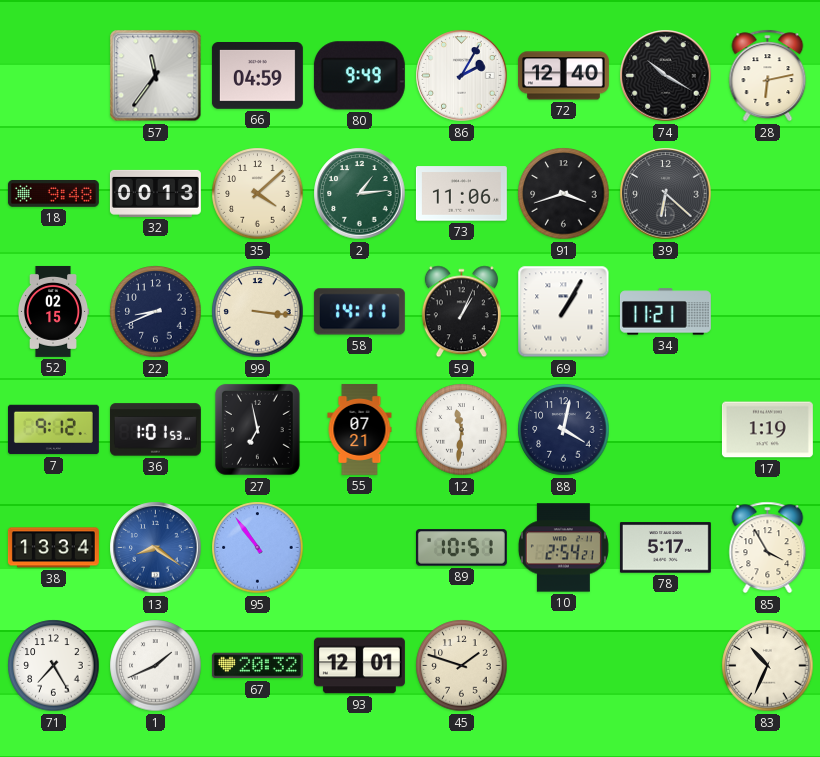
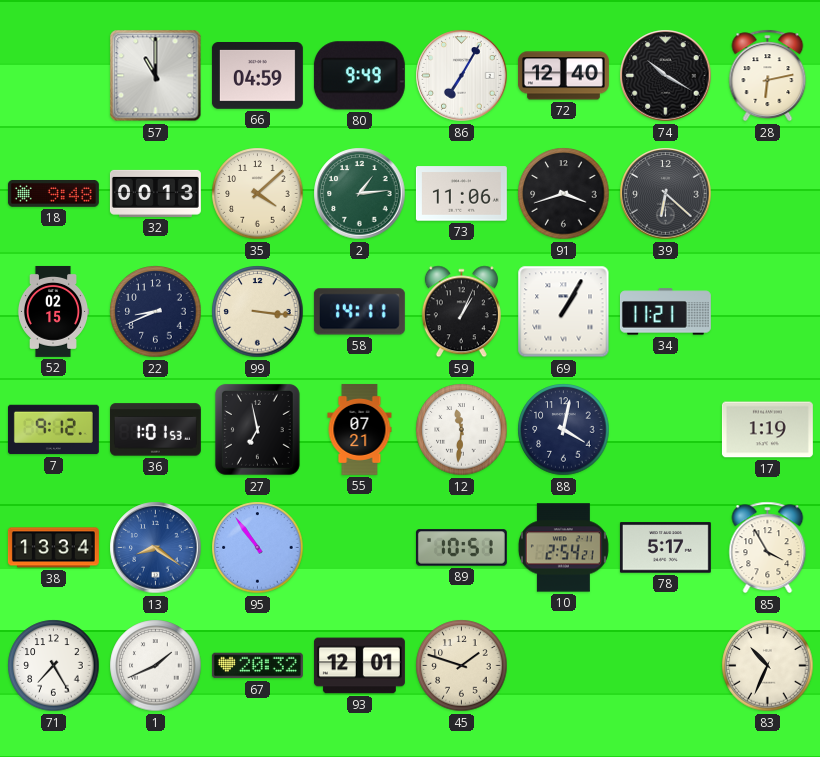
57: 11:36 -> 11:00 (156, 76)
86: 2:05 -> 7:05 (462, 76)
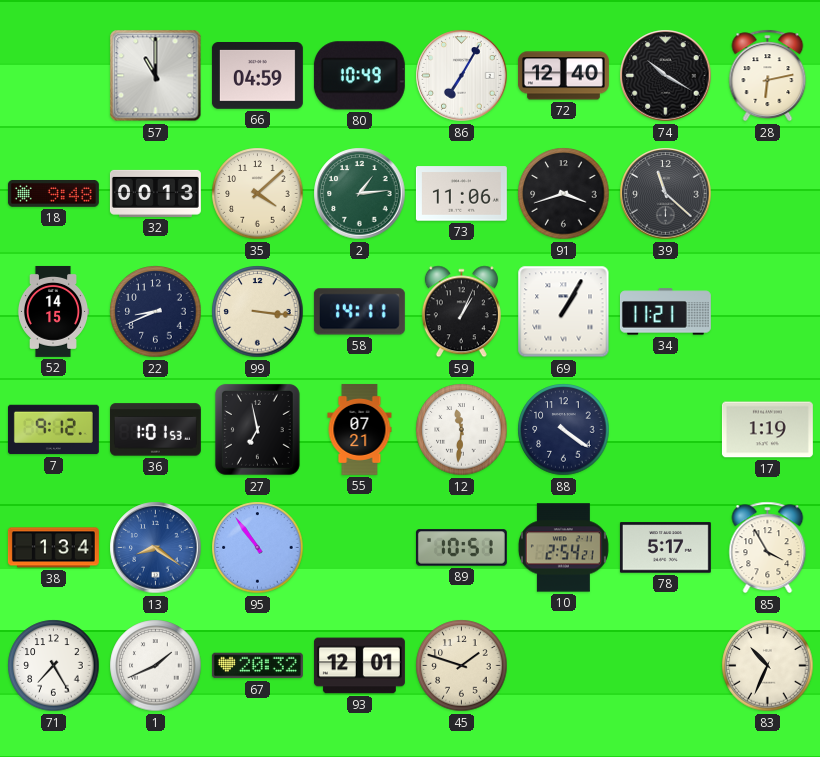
80: 9:49 -> 10:49 (359, 76)
39: 6:22 -> 11:22 (666, 194)
52: 02:15 -> 14:15 (53, 311)
88: 4:02 -> 4:21 (564, 430)
38: 13:34 -> 1:34 (53, 548)
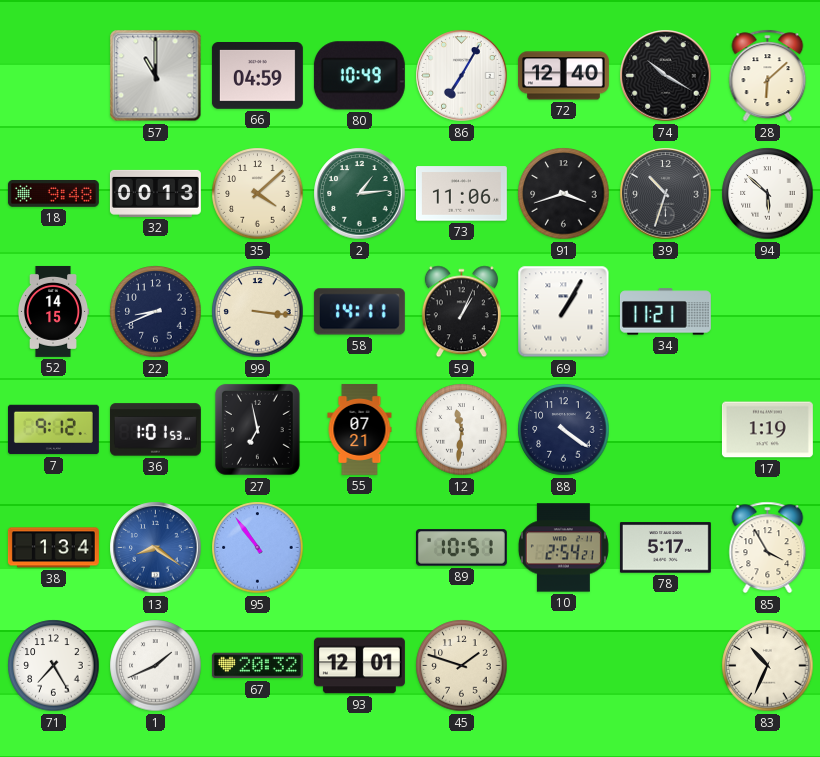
28: 6:13 -> 6:08 (768, 76)
39: 11:22 -> 10:33 (666, 194)
94: none -> 5:52 (768, 194)
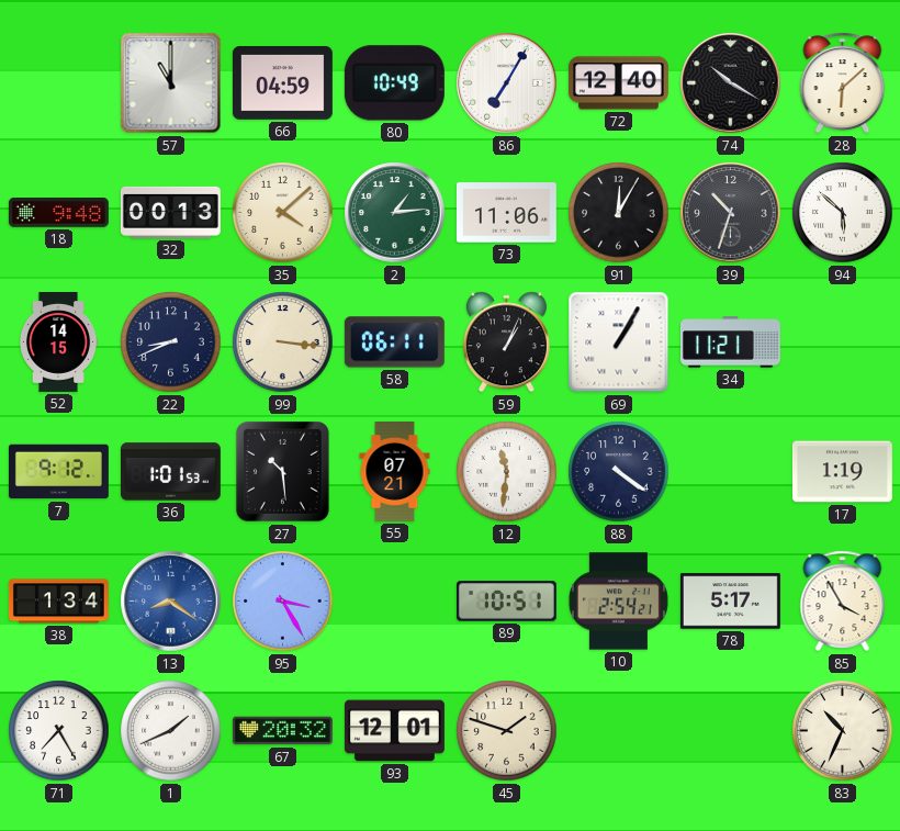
91: 3:42 -> 12:05 (619, 213)
58: 14:11 -> 06:11 (394, 342)
27: 6:58 -> 10:29 (282, 471)
95: 10:54 -> 3:25 (283, 602)
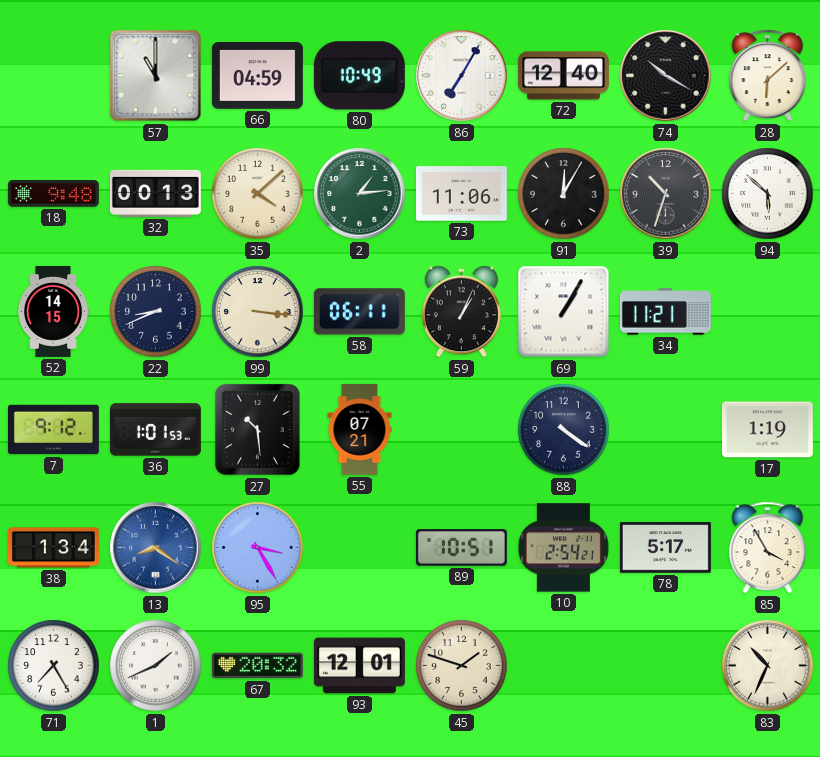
12: 11:31 -> none (507, 472)
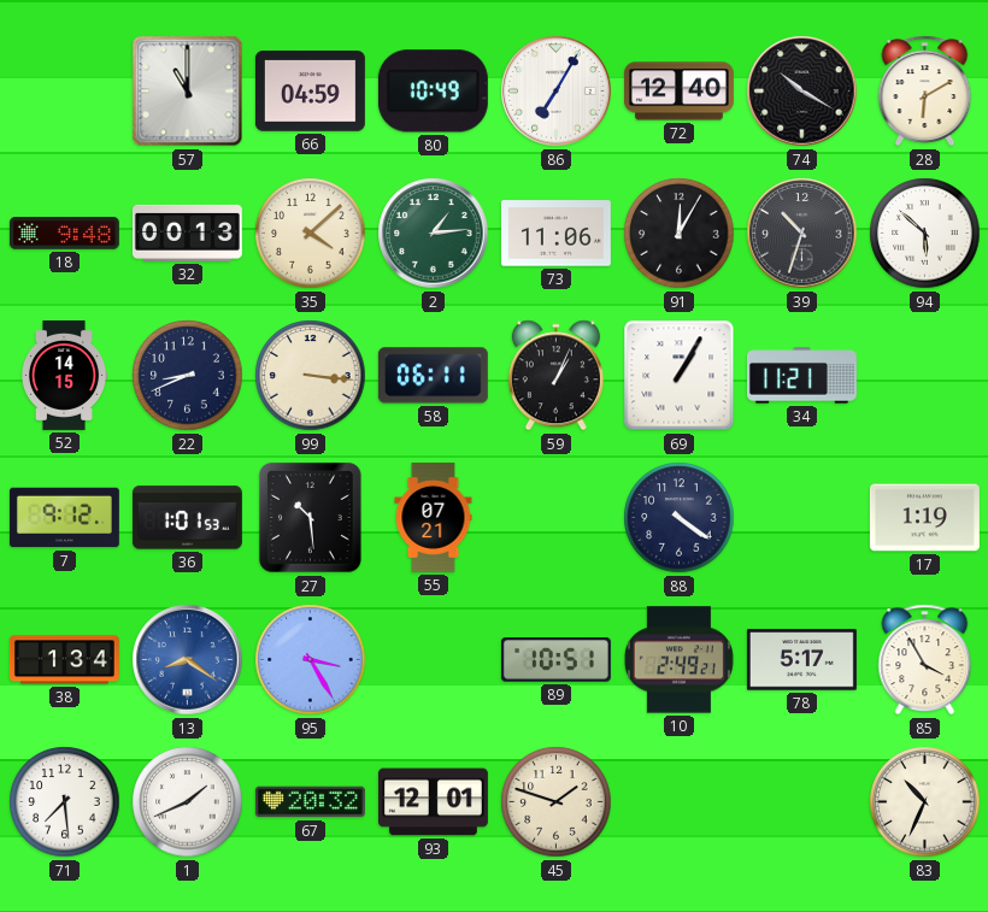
28: 6:08 -> 6:10 (925, 92)
10: 2:54 -> 2:49 (678, 660)
71: 7:25 -> 7:29 (65, 802)
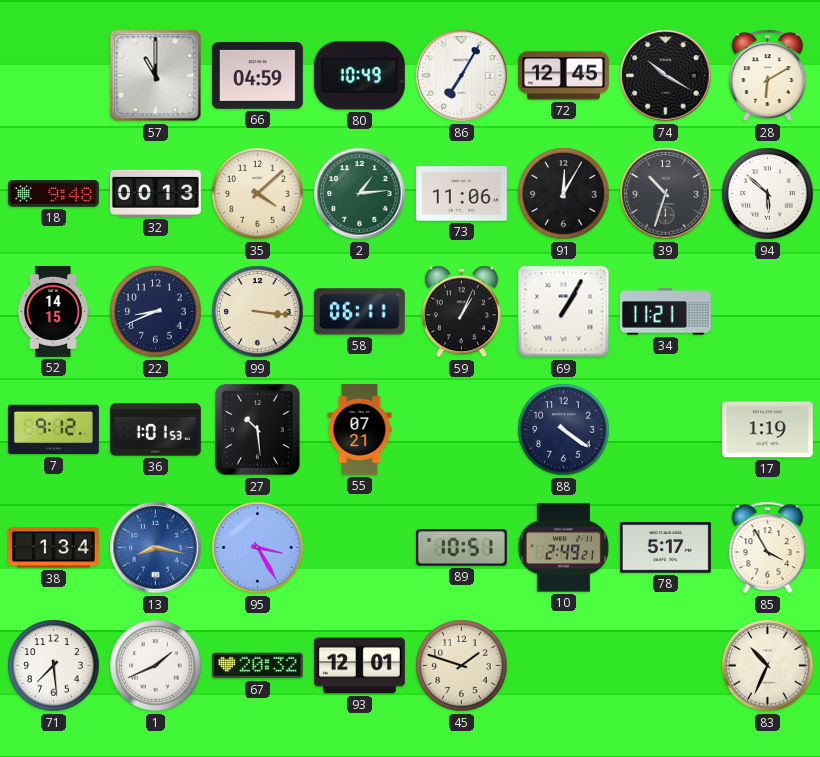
72: 12:40 -> 12:45 (563, 76)
13: 8:21 -> 8:17 (156, 548)
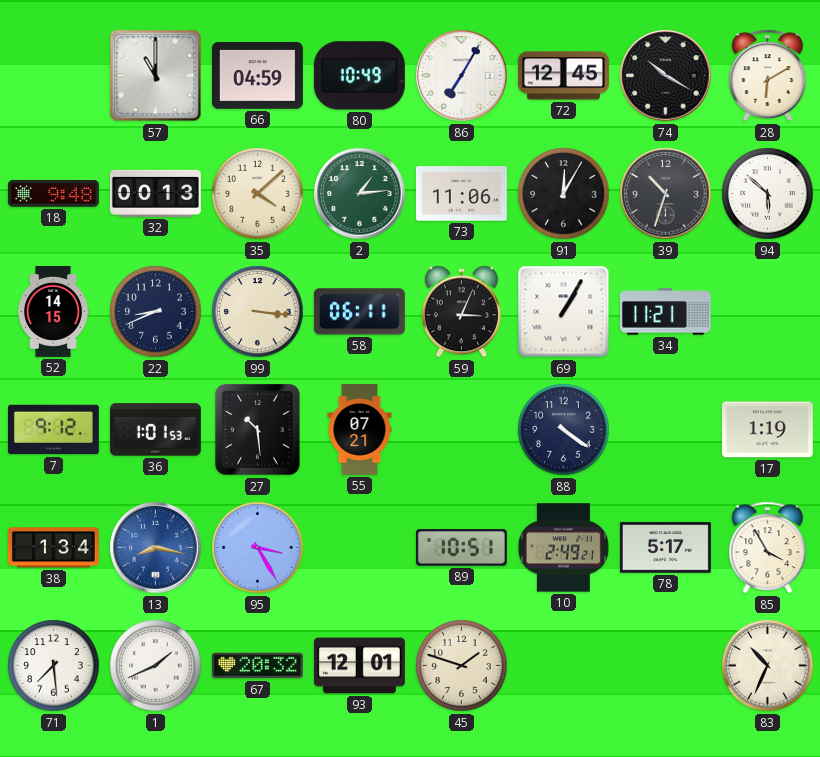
59: 1:04 -> 3:04 (461, 312)
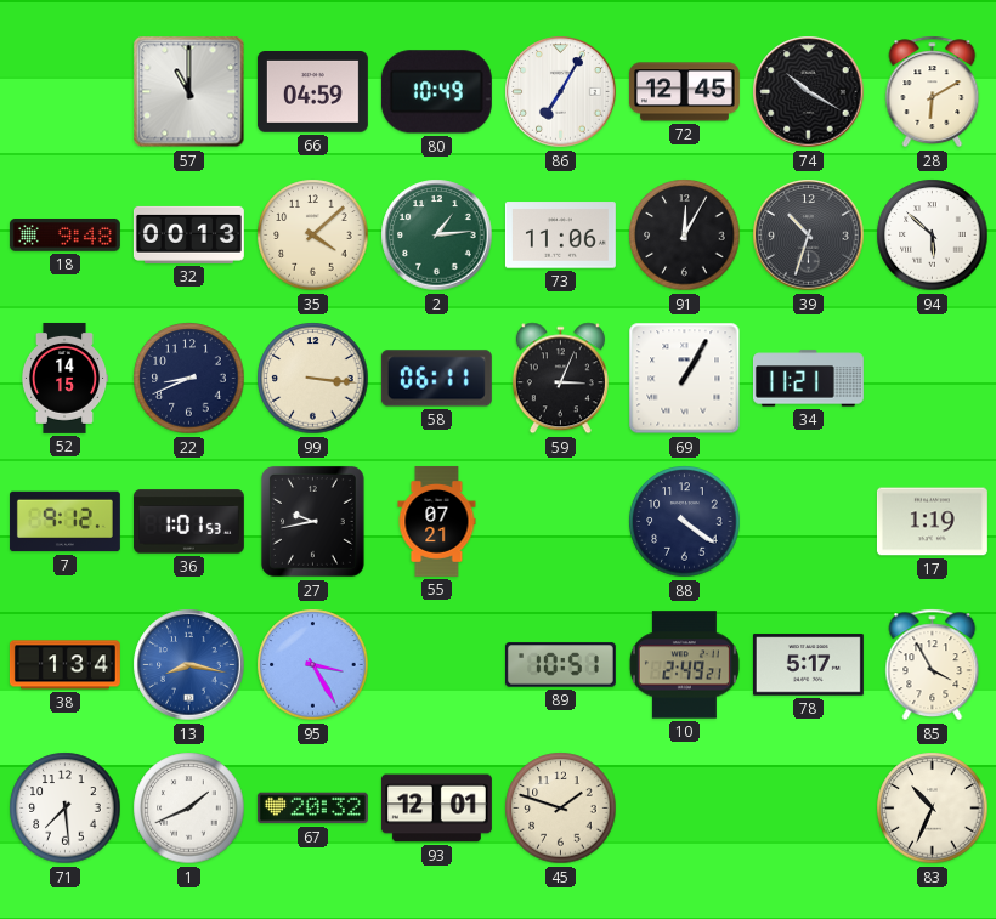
27: 10:29 -> 9:43 (312, 521)
